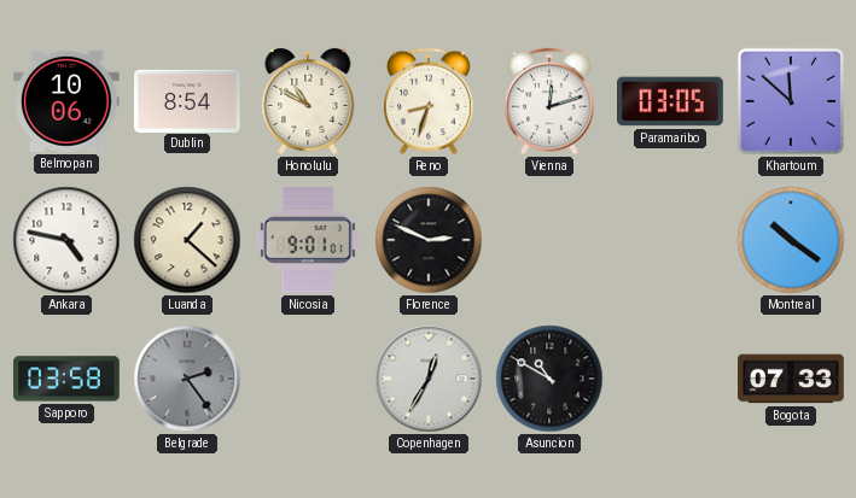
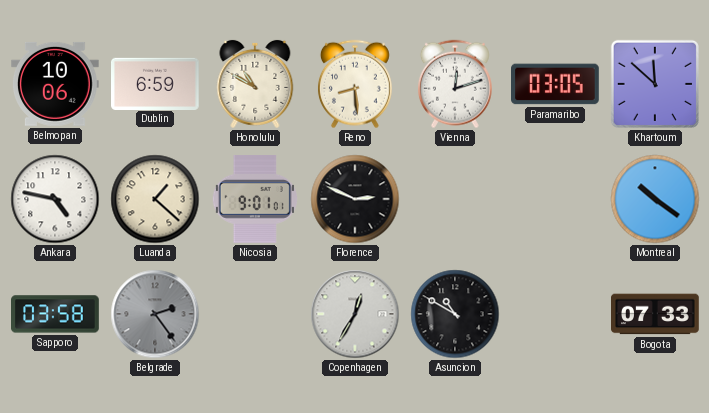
Dublin: 8:54 -> 6:59 (156, 83)
Reno: 8:33 -> 8:29 (355, 84)
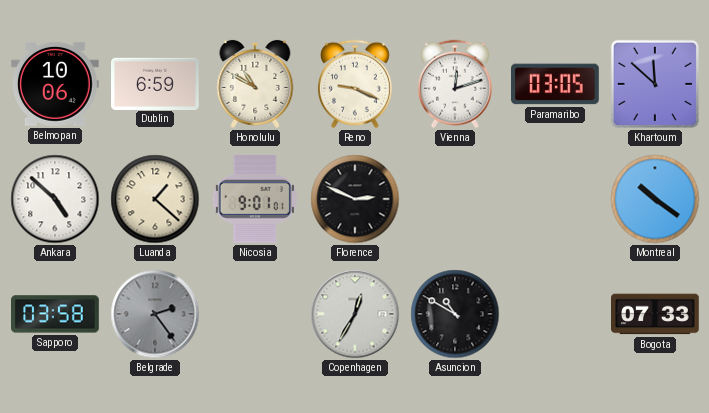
Reno: 8:29 -> 9:19 (355, 84)
Ankara: 4:47 -> 4:52 (55, 199)
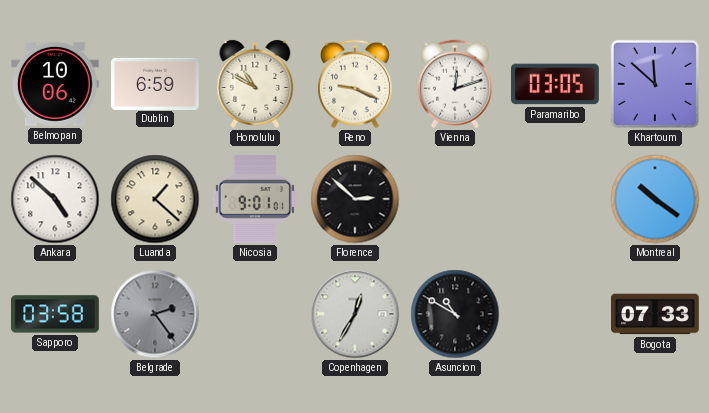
Florence: 2:49 -> 2:52 (355, 199)
